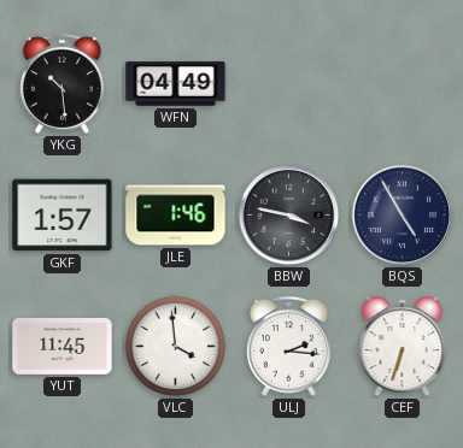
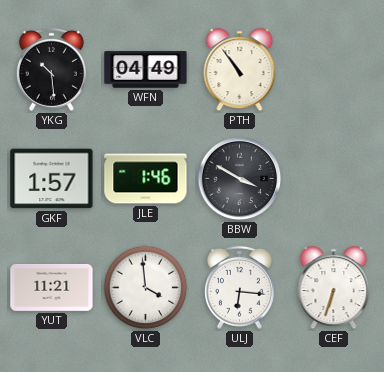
PTH: none -> 10:54 (240, 70)
BBW: 3:47 -> 3:50 (240, 179)
BQS: 4:55 -> none (403, 216)
YUT: 11:45 -> 11:21 (52, 288)
ULJ: 2:16 -> 6:16 (239, 287)
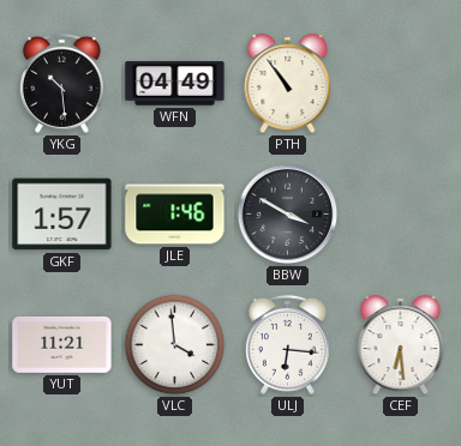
CEF: 6:33 -> 6:29 (401, 345)
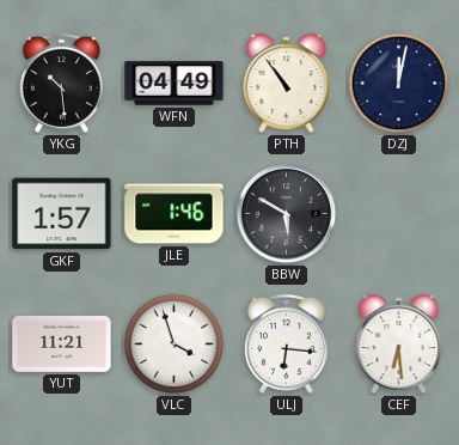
DZJ: none -> 12:02 (399, 84)
BBW: 3:50 -> 5:50 (287, 214)
VLC: 3:59 -> 3:57 (175, 345)
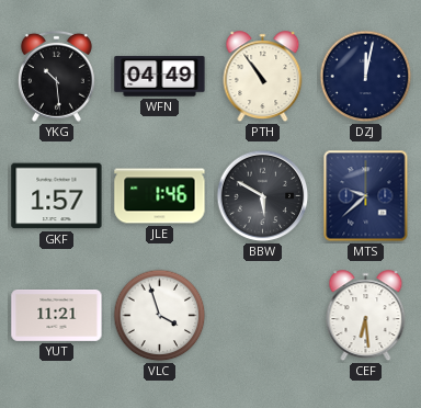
MTS: none -> 9:38 (366, 196)
ULJ: 6:16 -> none (286, 343)
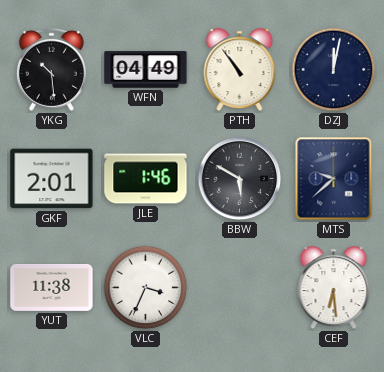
GKF: 1:57 -> 2:01 (52, 179)
YUT: 11:21 -> 11:38 (52, 288)
VLC: 3:57 -> 3:34 (146, 288)
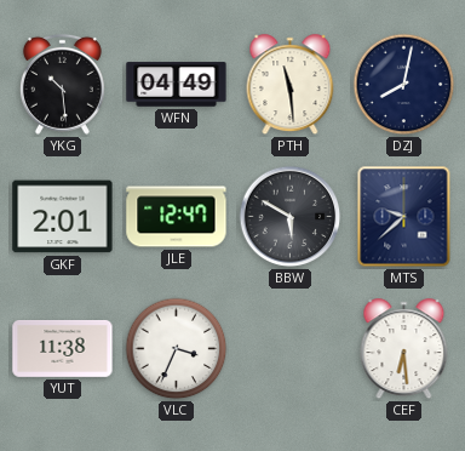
PTH: 10:54 -> 11:29 (291, 85)
DZJ: 12:02 -> 8:02 (404, 85)
JLE: 1:46 -> 12:47 (177, 217)
